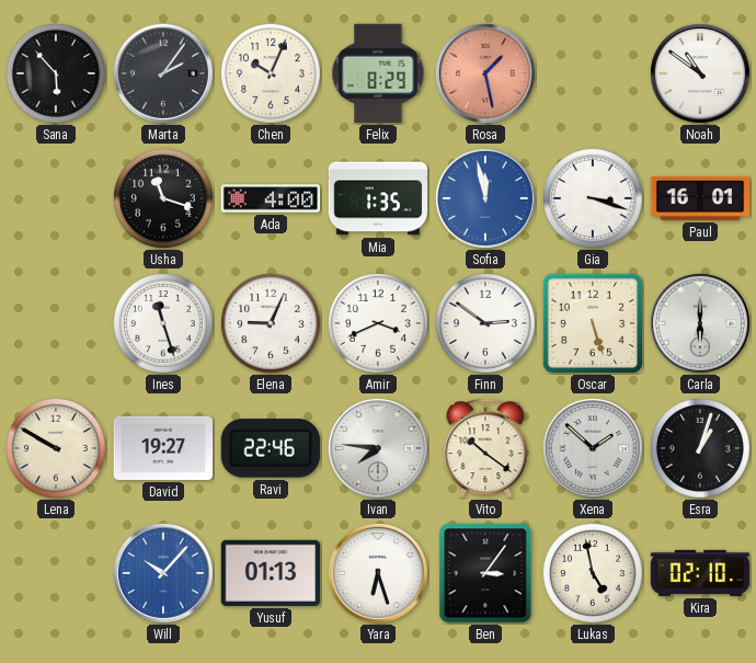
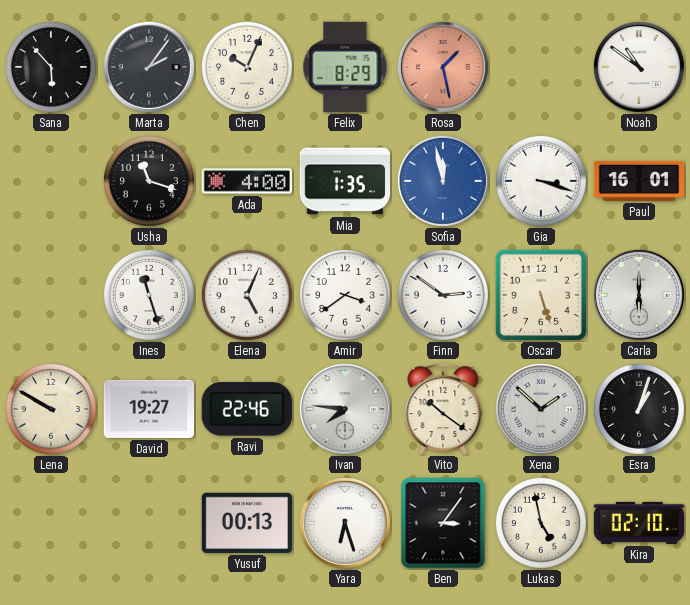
Elena: 9:04 -> 5:04 (247, 295)
Amir: 3:41 -> 3:39 (345, 295)
Will: 10:07 -> none (163, 573)
Yusuf: 01:13 -> 00:13 (247, 523)
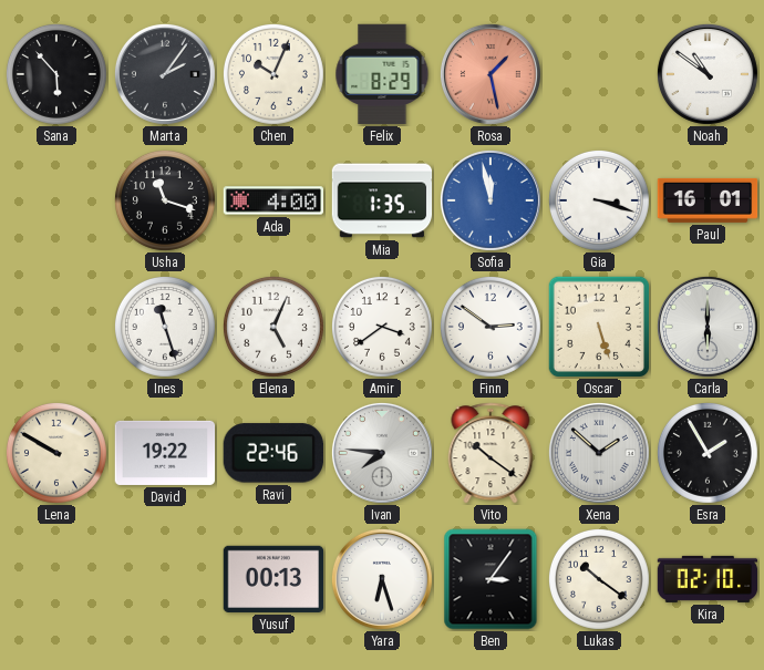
David: 19:27 -> 19:22 (165, 453)
Esra: 1:03 -> 1:55 (708, 453)
Lukas: 4:58 -> 10:21 (599, 579)
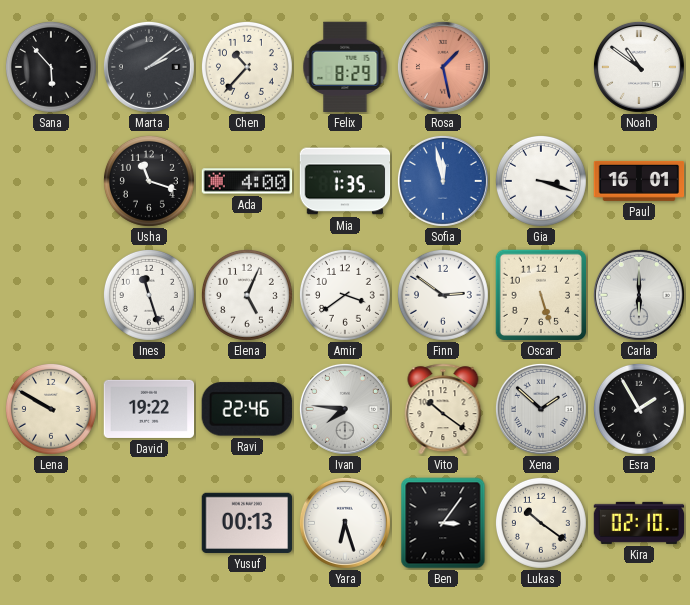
Marta: 2:06 -> 2:09 (149, 67)
Chen: 10:04 -> 10:37 (247, 67)
